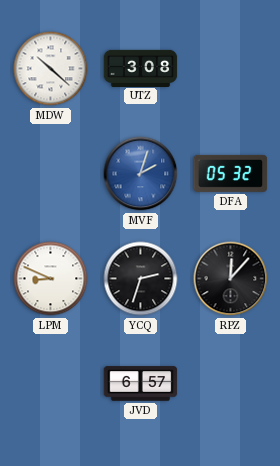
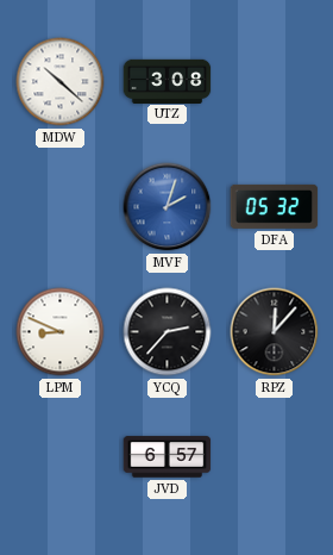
YCQ: 2:33 -> 2:37 (168, 332)
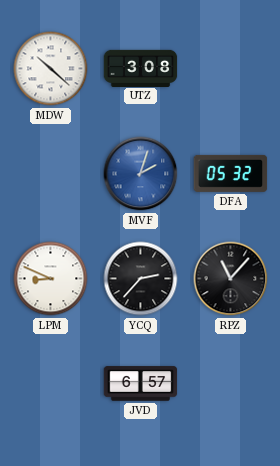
RPZ: 12:07 -> 11:07 (231, 279)
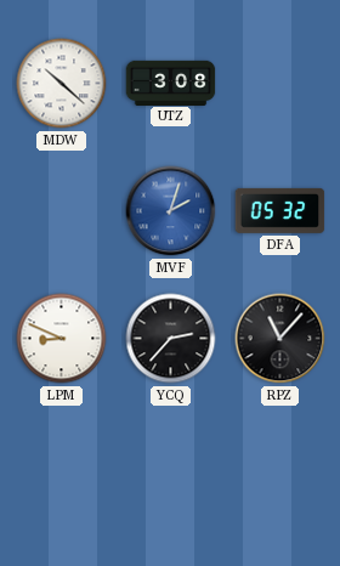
JVD: 6:57 -> none (141, 384)
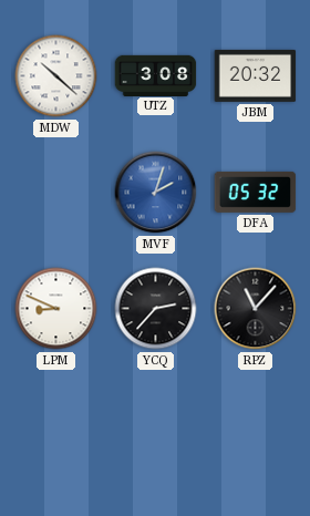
JBM: none -> 20:32 (256, 75)
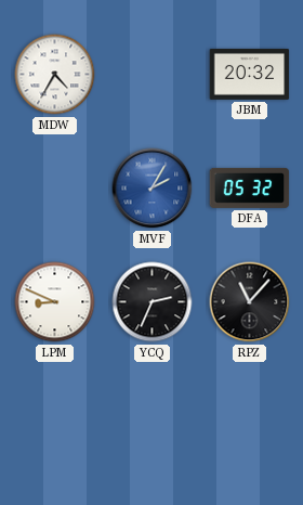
MDW: 10:22 -> 4:35 (55, 75)
UTZ: 3:08 -> none (156, 75)
MVF: 2:03 -> 2:05 (153, 189)
YCQ: 2:37 -> 2:34 (153, 302)
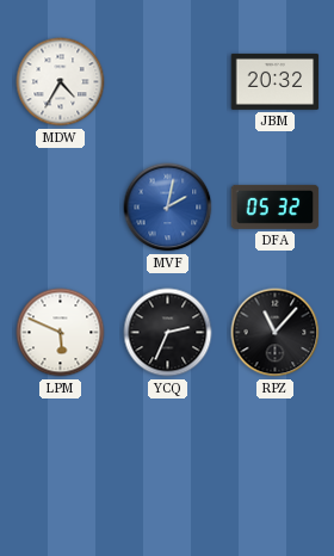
MVF: 2:05 -> 2:02 (168, 208)
LPM: 8:49 -> 5:49 (61, 333)
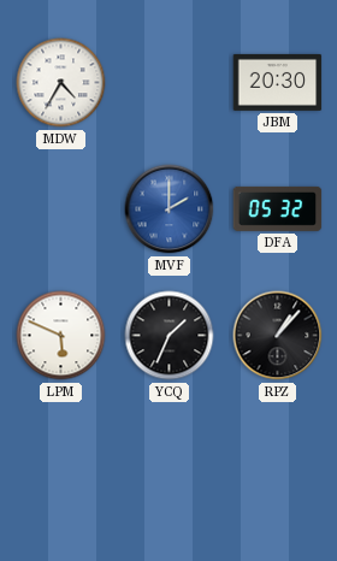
JBM: 20:32 -> 20:30 (278, 82)
MVF: 2:02 -> 2:00 (170, 209)
YCQ: 2:34 -> 1:34 (170, 336)
RPZ: 11:07 -> 1:07 (278, 336)
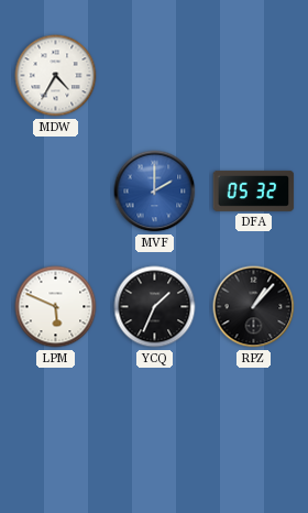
JBM: 20:30 -> none (278, 82)
